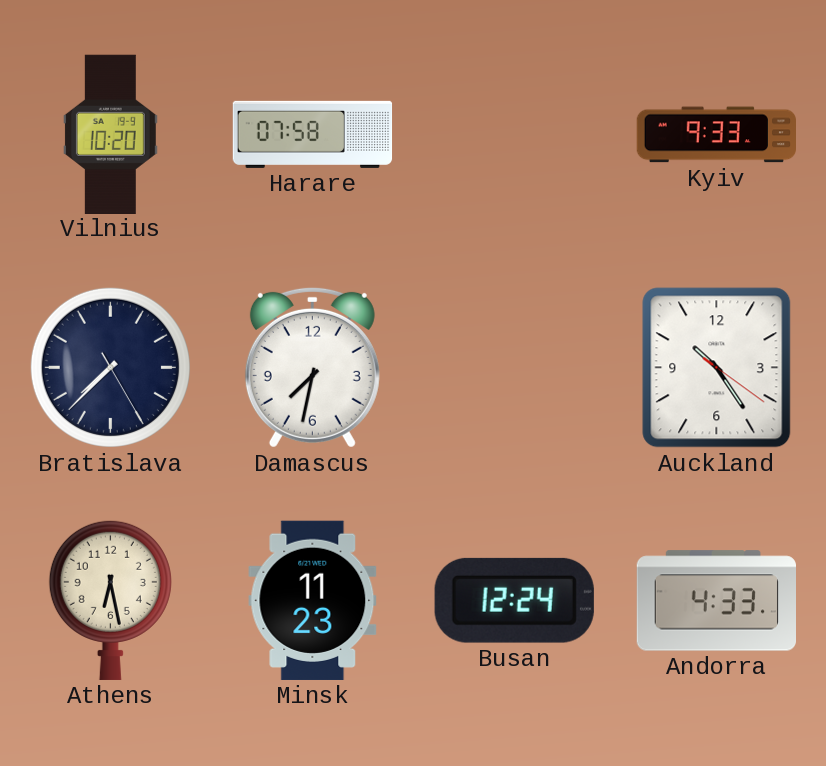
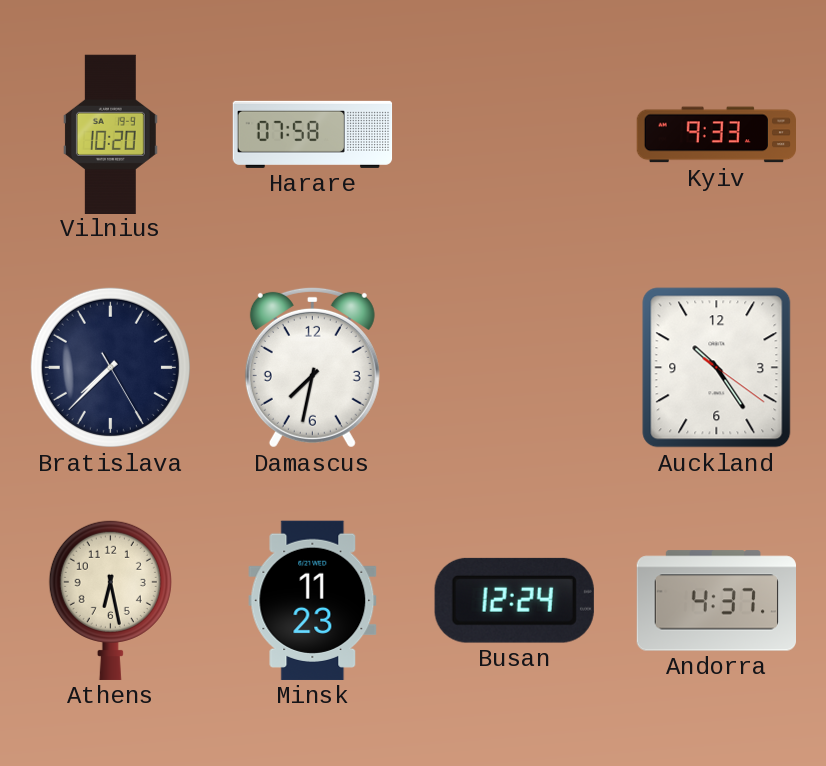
Andorra: 4:33 -> 4:37 (716, 601)
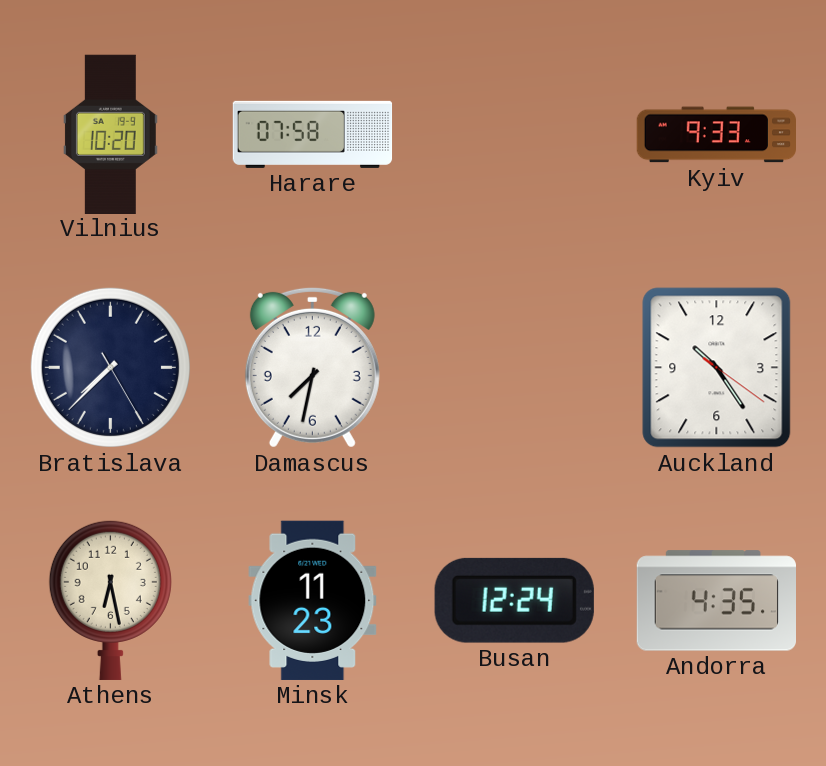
Andorra: 4:37 -> 4:35 (716, 601)
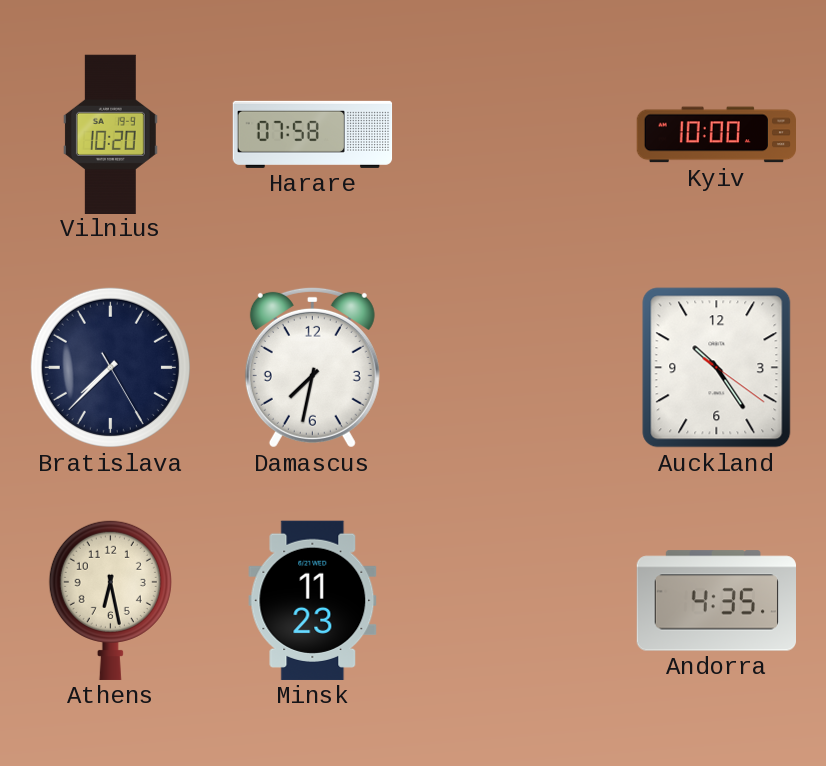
Kyiv: 9:33 -> 10:00 (716, 135)
Busan: 12:24 -> none (514, 600)
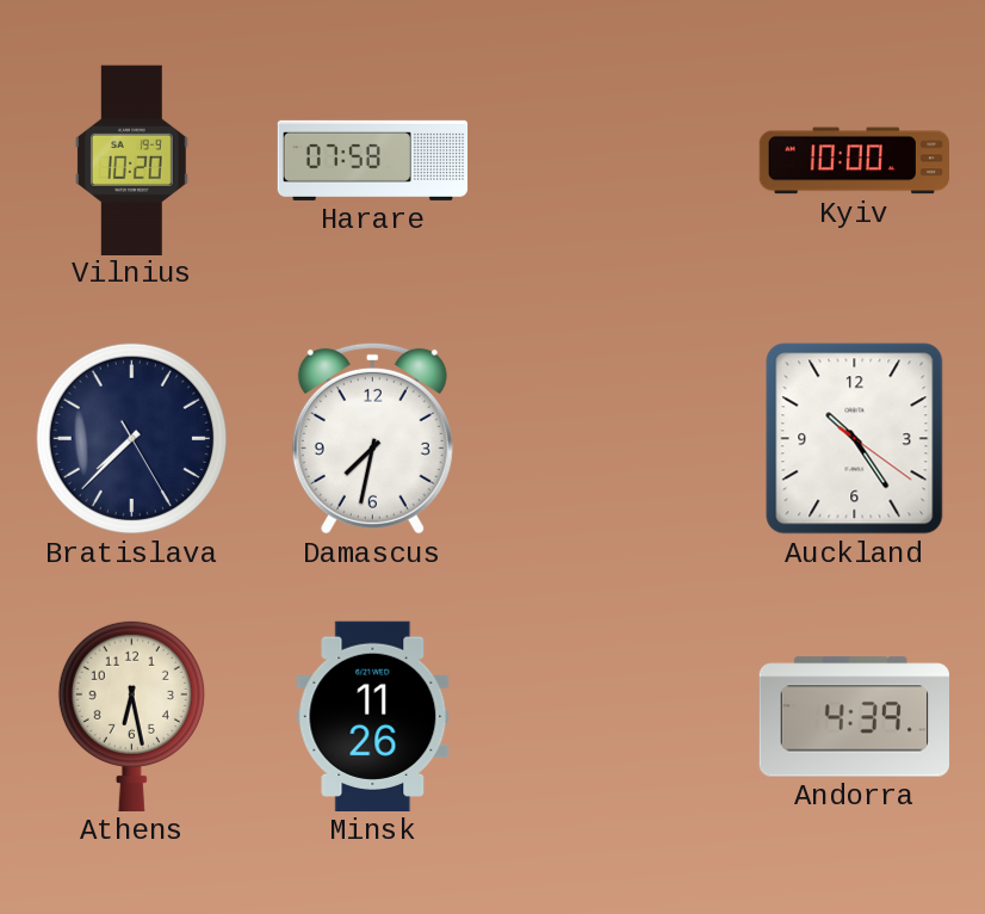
Minsk: 11:23 -> 11:26 (373, 716)
Andorra: 4:35 -> 4:39 (854, 717)
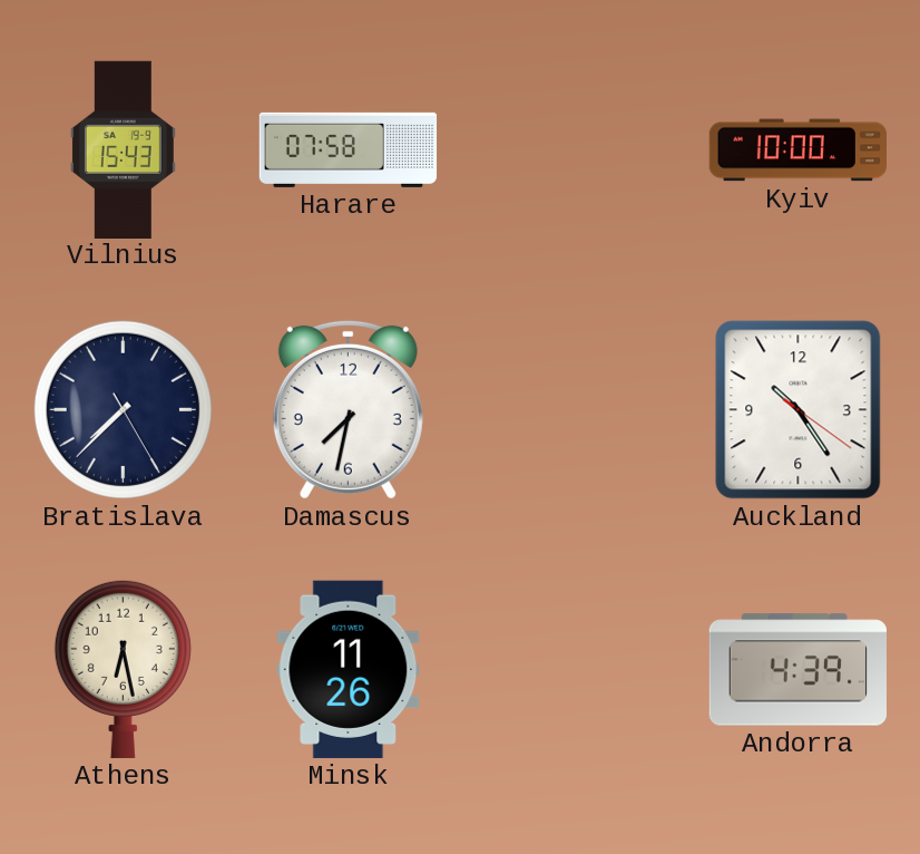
Vilnius: 10:20 -> 15:43 (123, 149)
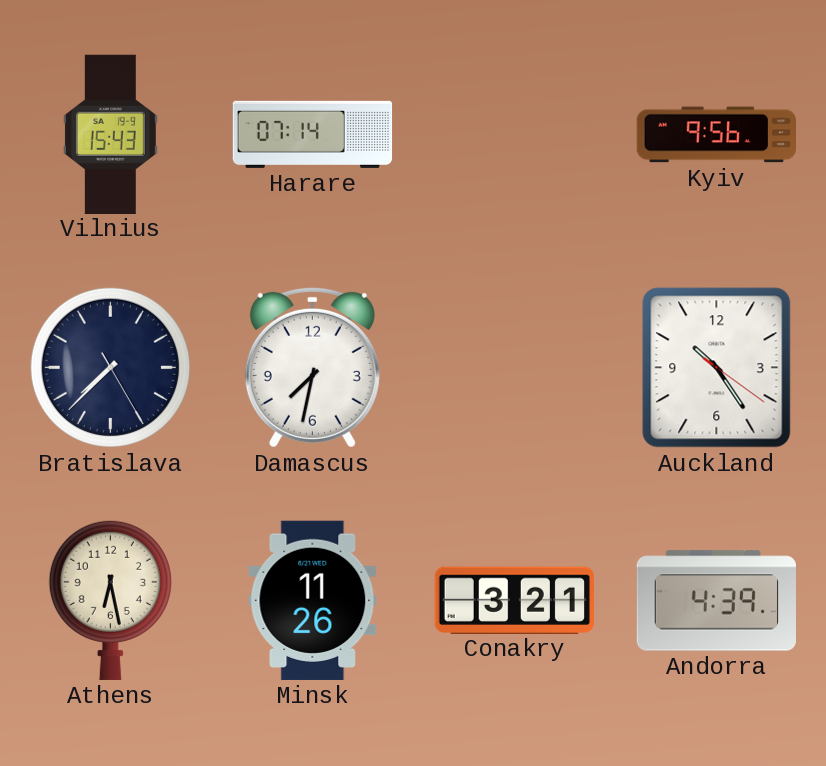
Harare: 07:58 -> 07:14 (313, 134)
Kyiv: 10:00 -> 9:56 (716, 135)
Conakry: none -> 3:21 (514, 600)
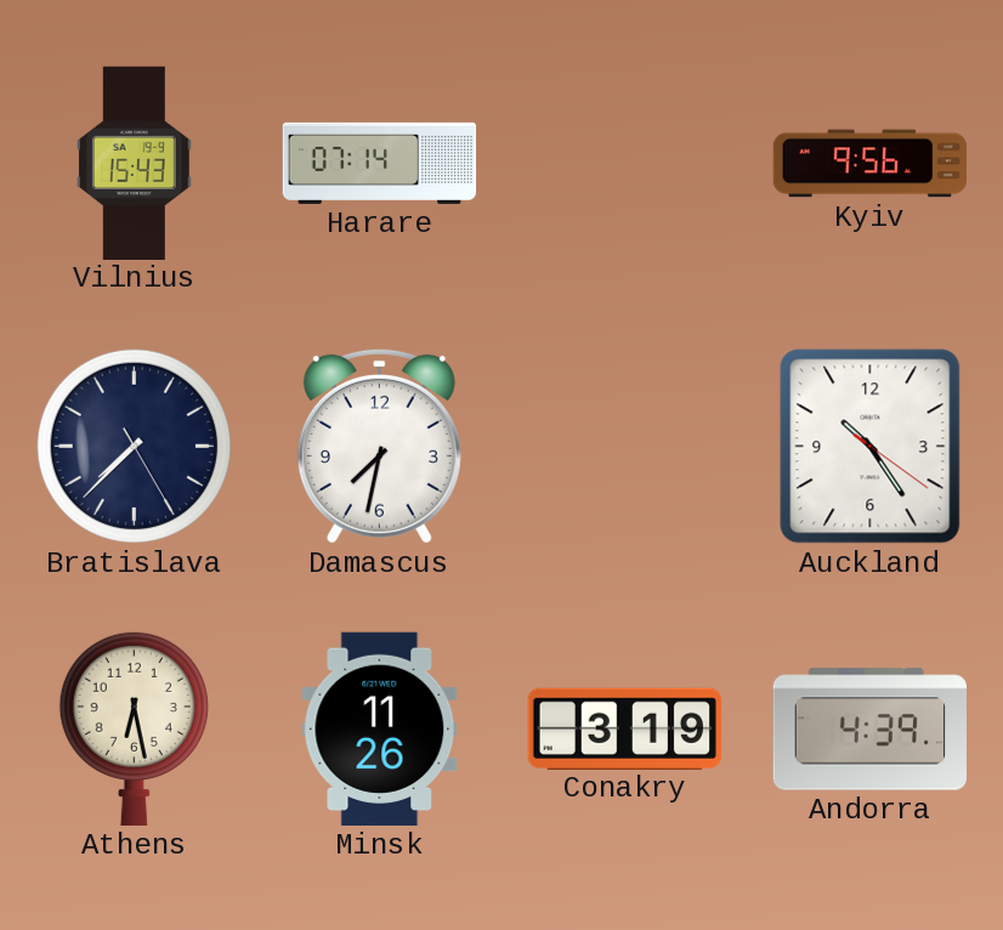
Conakry: 3:21 -> 3:19 (624, 728)
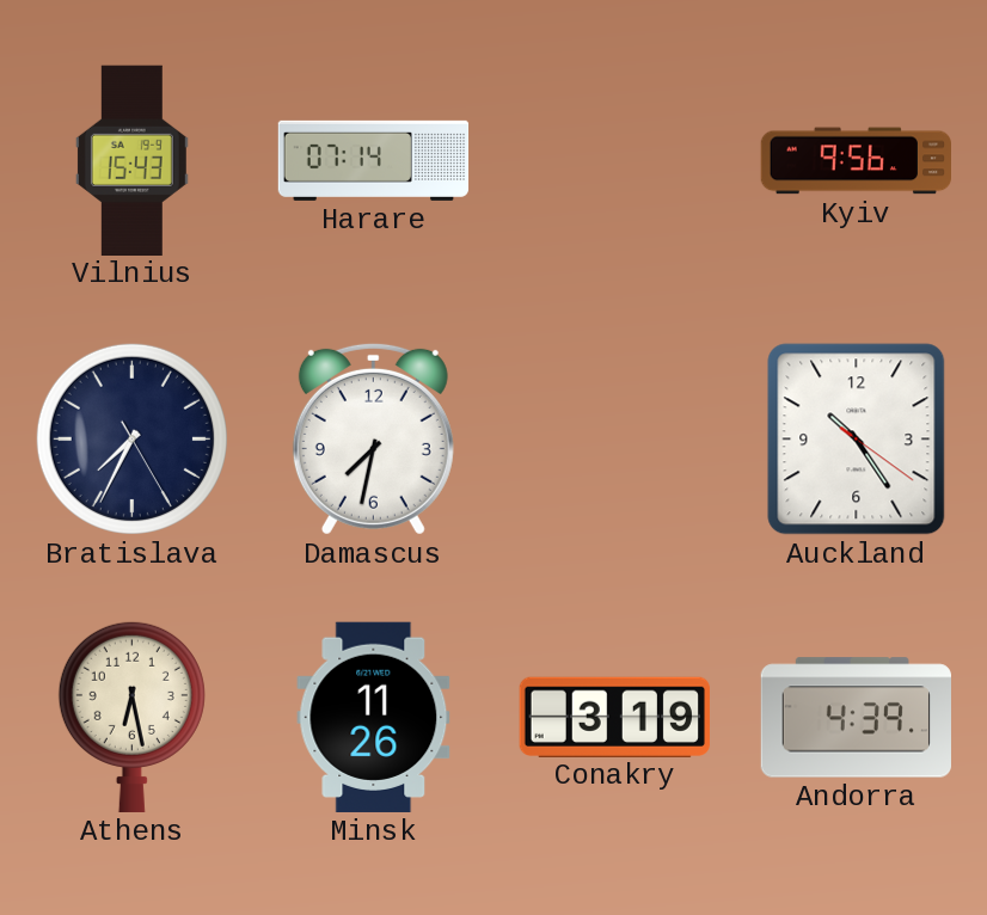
Bratislava: 7:37 -> 7:34 (131, 438)
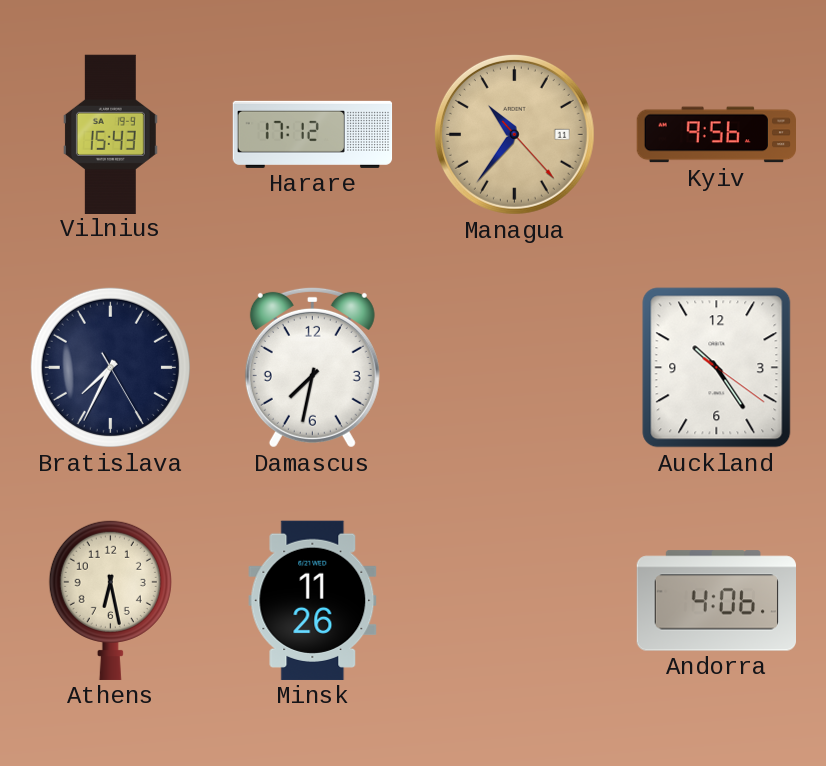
Harare: 07:14 -> 17:12 (313, 134)
Managua: none -> 10:36 (514, 134)
Conakry: 3:19 -> none (614, 717)
Andorra: 4:39 -> 4:06 (716, 601)
